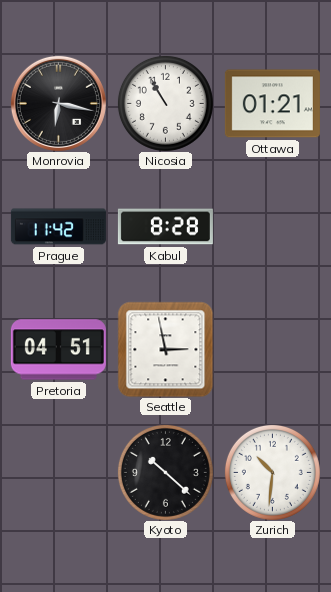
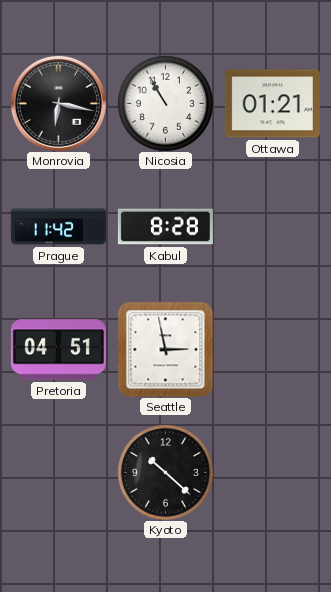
Zurich: 10:31 -> none (272, 472)
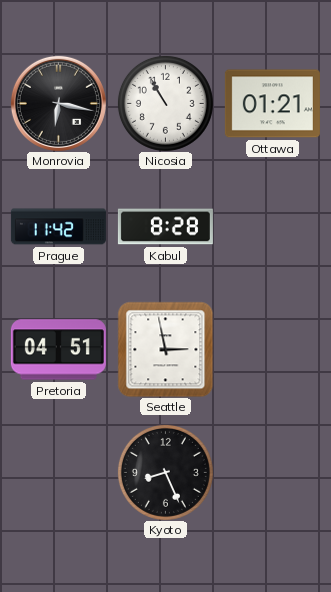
Kyoto: 10:22 -> 8:26 (165, 472)
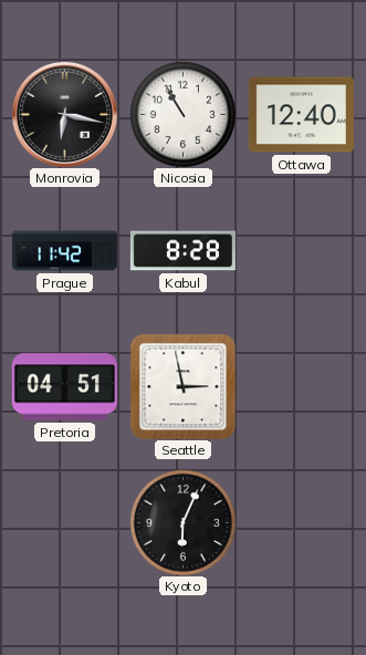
Ottawa: 01:21 -> 12:40 (301, 115)
Kyoto: 8:26 -> 6:04 (182, 522)
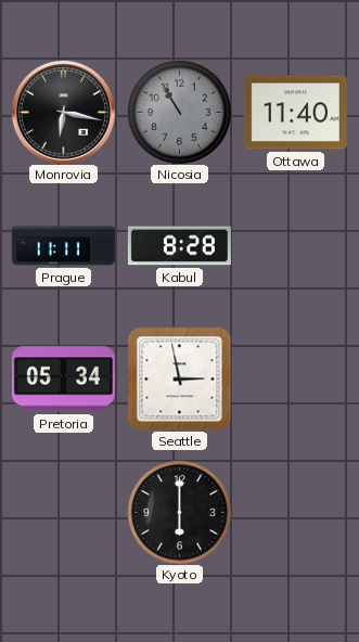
Nicosia dial: white -> grey (179, 112)
Ottawa: 12:40 -> 11:40 (295, 113)
Prague: 11:42 -> 11:11 (63, 246)
Pretoria: 04:51 -> 05:34 (63, 380)
Kyoto: 6:04 -> 6:00 (179, 512)
